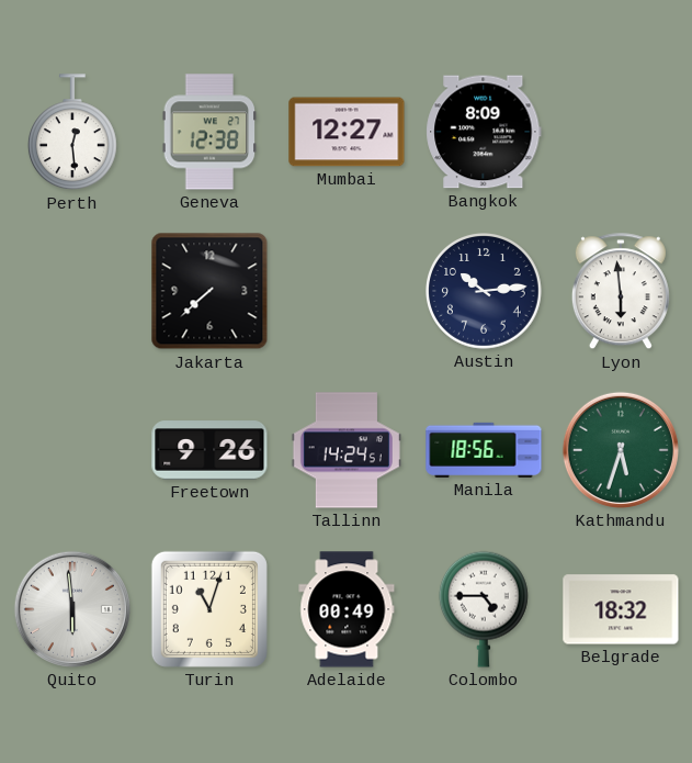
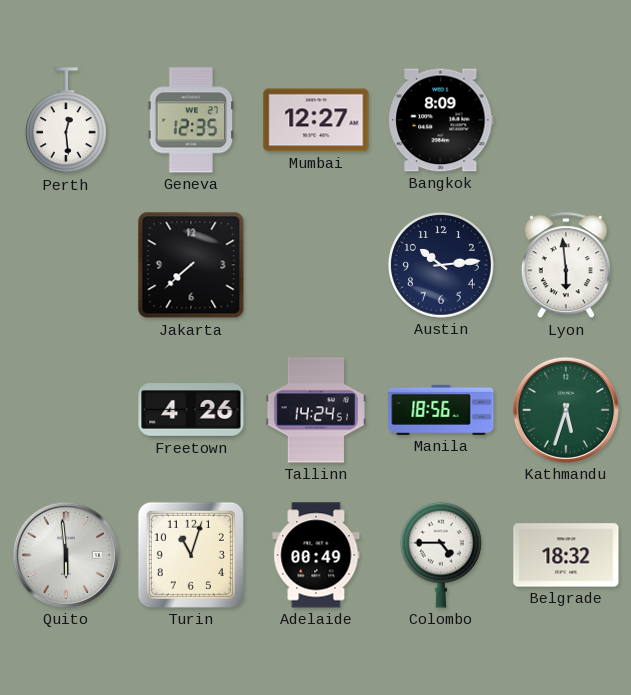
Geneva: 12:38 -> 12:35 (191, 120)
Freetown: 9:26 -> 4:26 (191, 410)
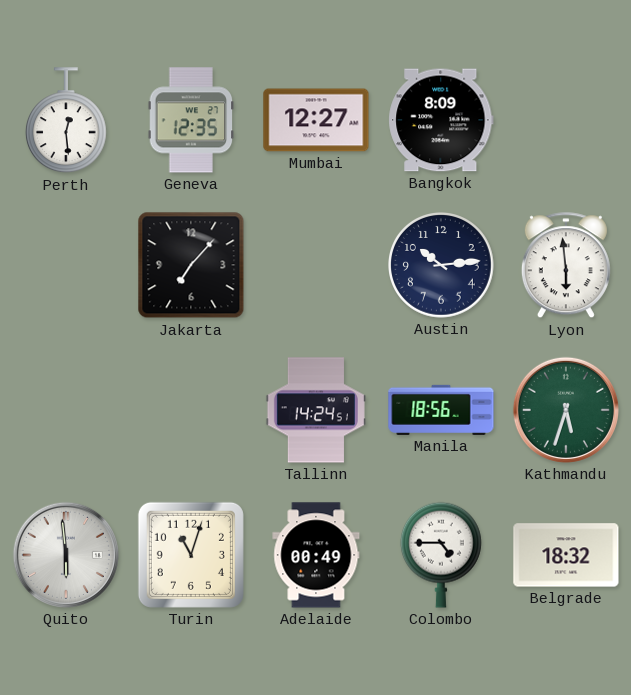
Jakarta: 7:38 -> 7:07 (191, 265)
Freetown: 4:26 -> none (191, 410)
